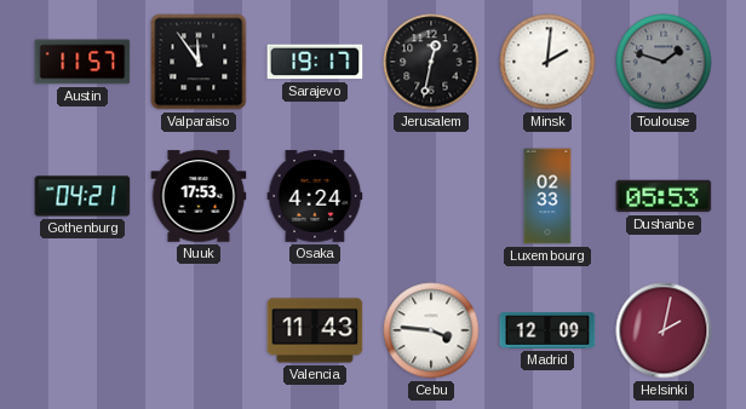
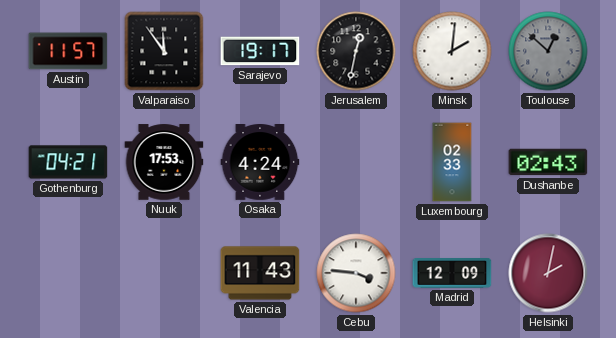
Toulouse: 1:48 -> 12:52 (548, 51)
Dushanbe: 05:53 -> 02:43 (548, 162)
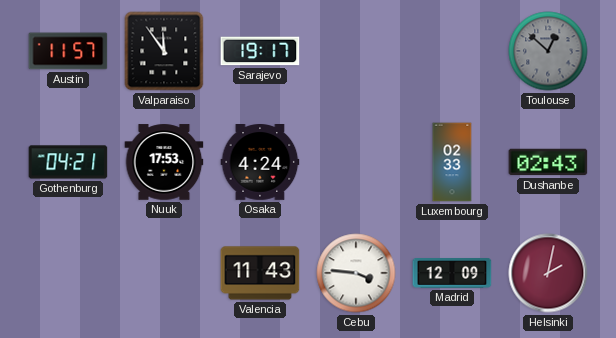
Jerusalem: 12:32 -> none (356, 51)
Minsk: 2:01 -> none (452, 51)
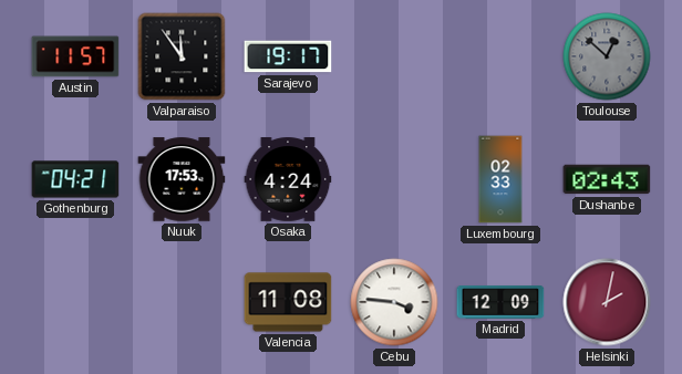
Valencia: 11:43 -> 11:08 (288, 302)
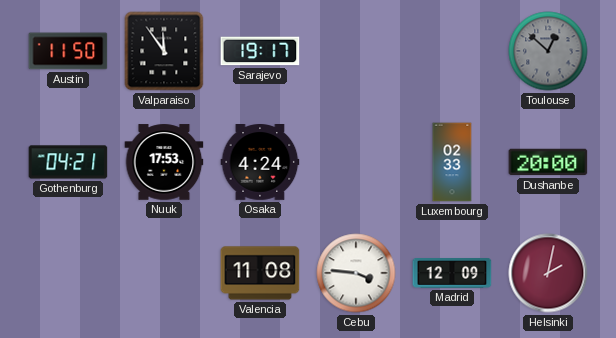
Austin: 11:57 -> 11:50 (68, 51)
Dushanbe: 02:43 -> 20:00 (548, 162)
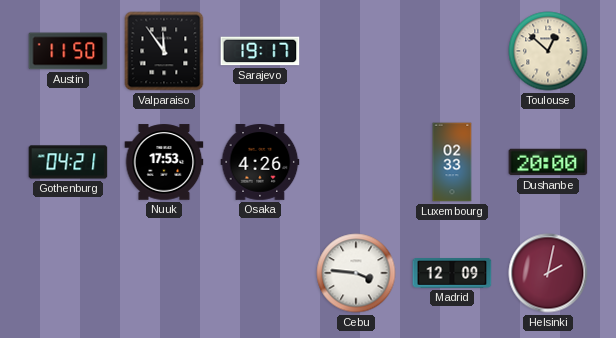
Toulouse dial: grey -> cream (548, 51)
Osaka: 4:24 -> 4:26 (260, 163)
Valencia: 11:08 -> none (260, 273)
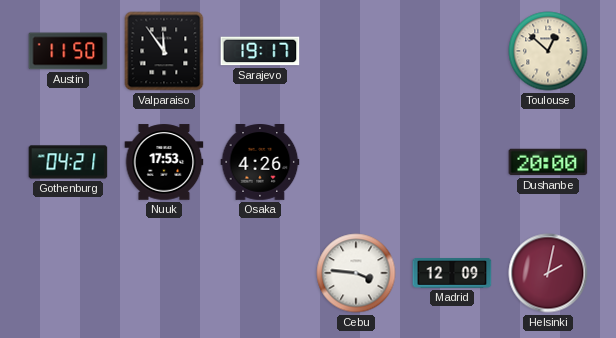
Luxembourg: 02:33 -> none (452, 162)
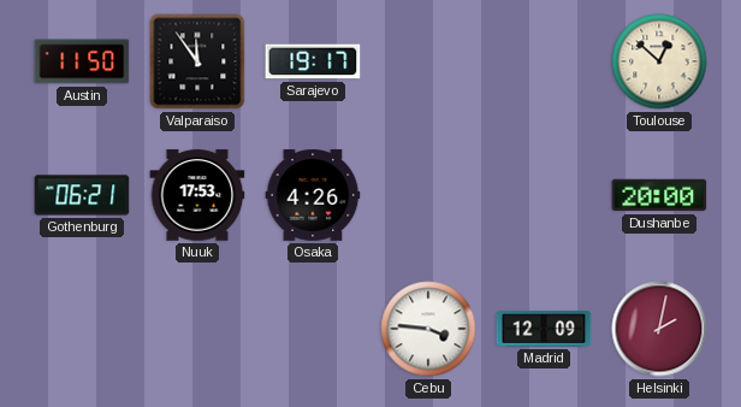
Gothenburg: 04:21 -> 06:21 (82, 195)
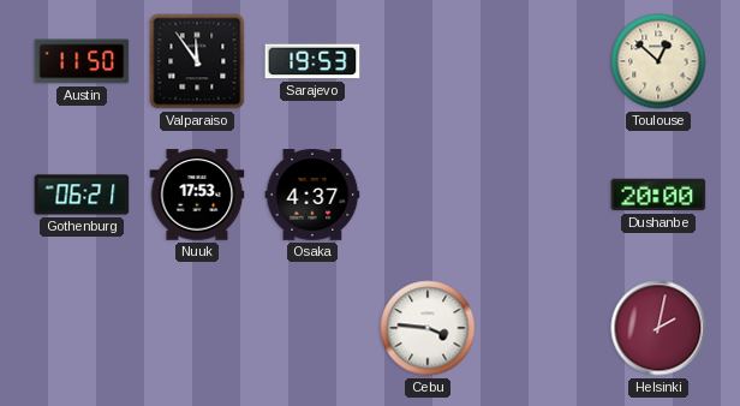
Sarajevo: 19:17 -> 19:53 (312, 61)
Osaka: 4:26 -> 4:37 (312, 196)
Madrid: 12:09 -> none (544, 330)
